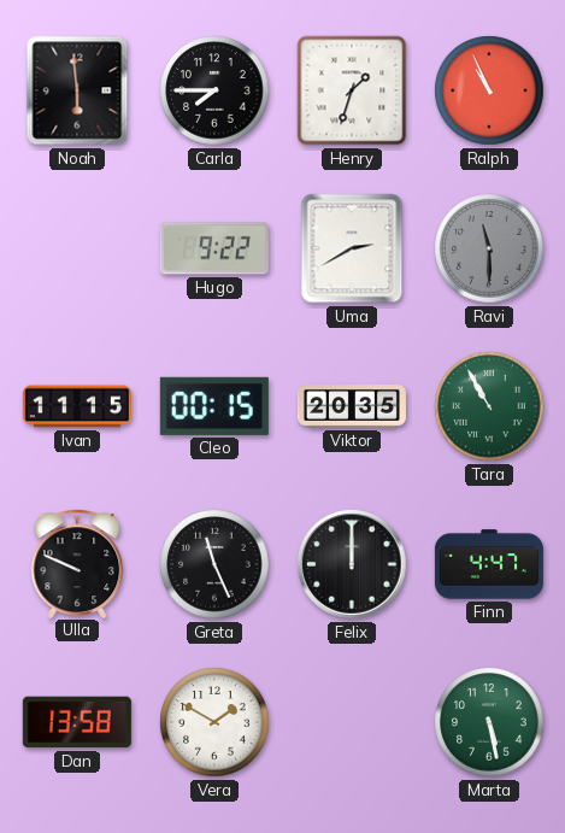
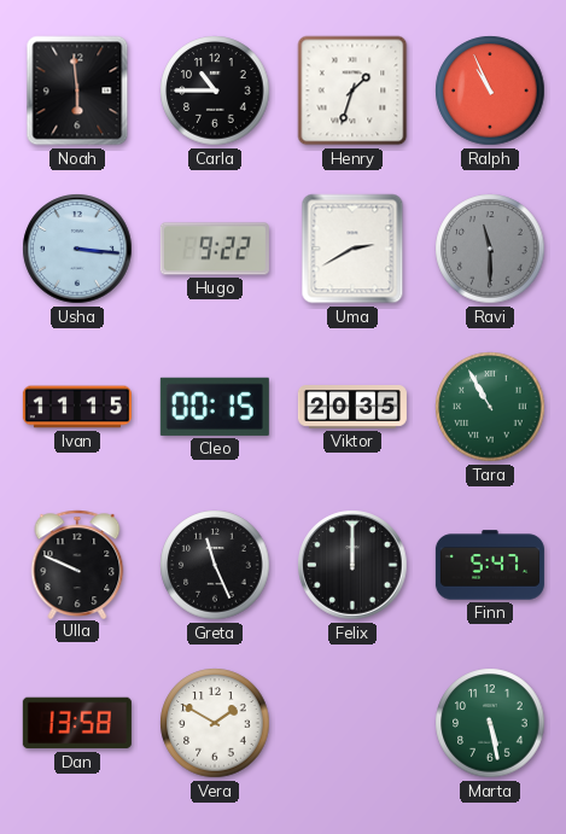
Carla: 7:45 -> 10:45 (215, 91)
Usha: none -> 3:16 (77, 249)
Finn: 4:47 -> 5:47 (490, 565)
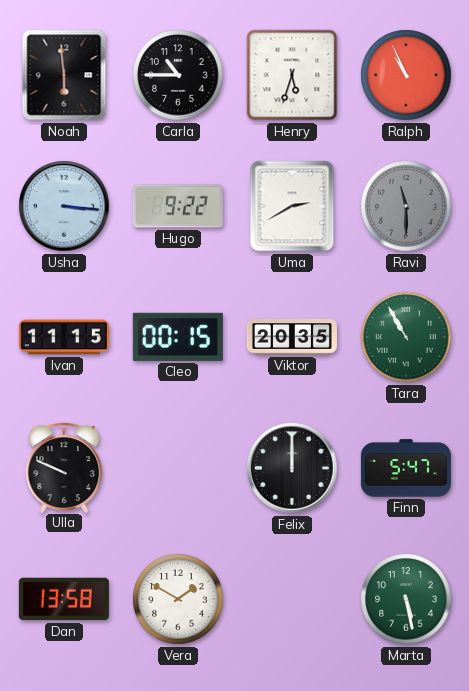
Henry: 1:33 -> 5:33 (292, 75)
Greta: 11:26 -> none (215, 565)
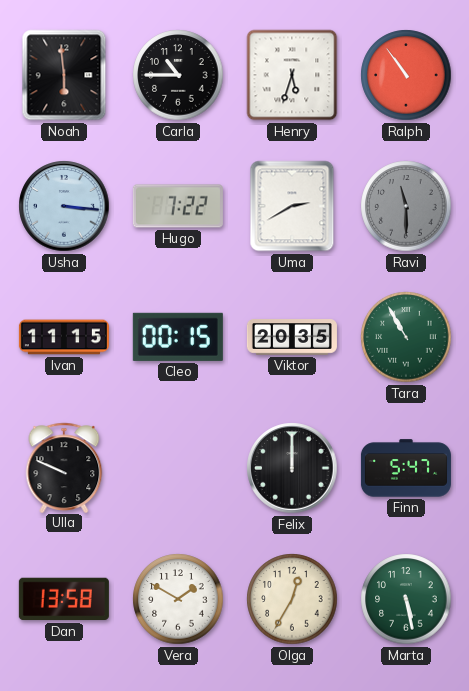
Ralph: 10:56 -> 10:54 (406, 75)
Hugo: 9:22 -> 7:22 (178, 206)
Olga: none -> 12:35 (292, 599)
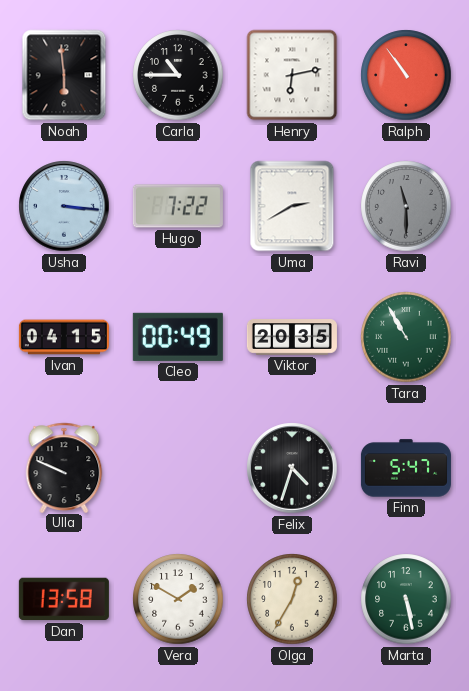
Henry: 5:33 -> 6:13 (292, 75)
Ivan: 11:15 -> 04:15 (64, 337)
Cleo: 00:15 -> 00:49 (178, 337)
Felix: 12:00 -> 4:33 (292, 468)
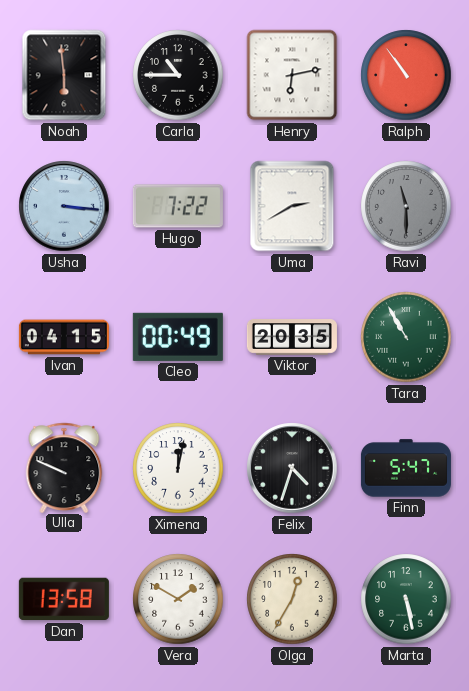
Ximena: none -> 12:02 (178, 468)
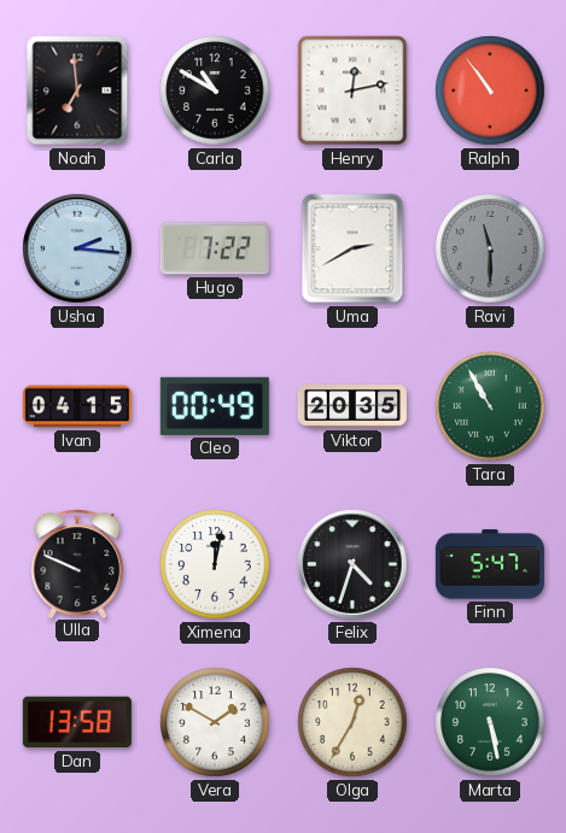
Noah: 5:59 -> 6:59 (77, 90)
Carla: 10:45 -> 10:50 (215, 90)
Henry: 6:13 -> 12:13 (352, 90)
Usha: 3:16 -> 2:16 (77, 248)
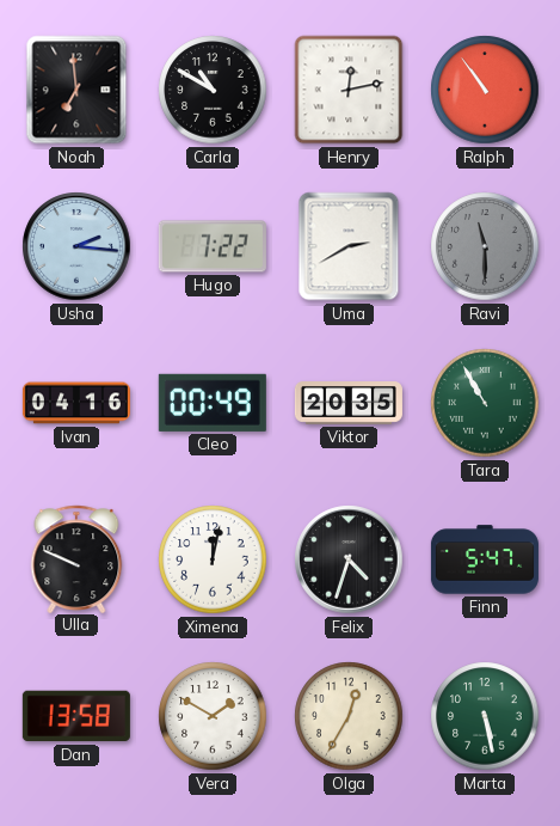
Ivan: 04:15 -> 04:16 (76, 403)
